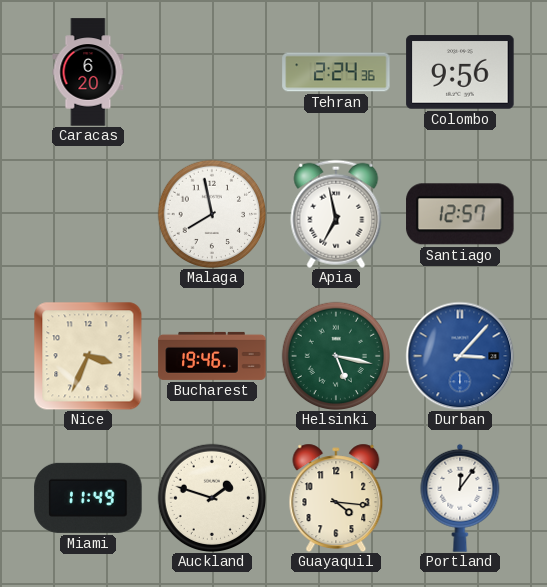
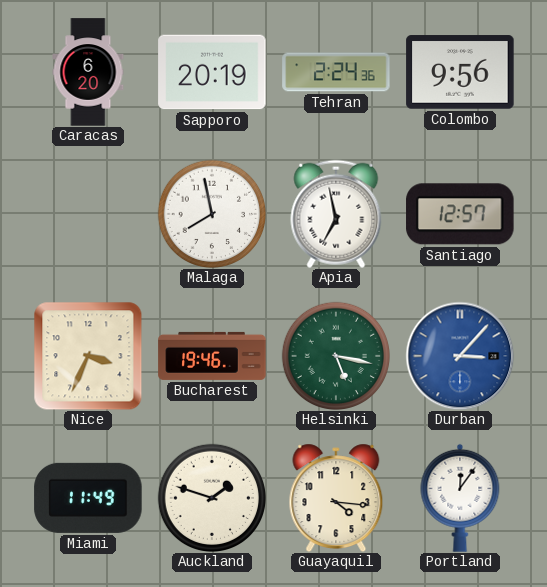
Sapporo: none -> 20:19 (212, 72)
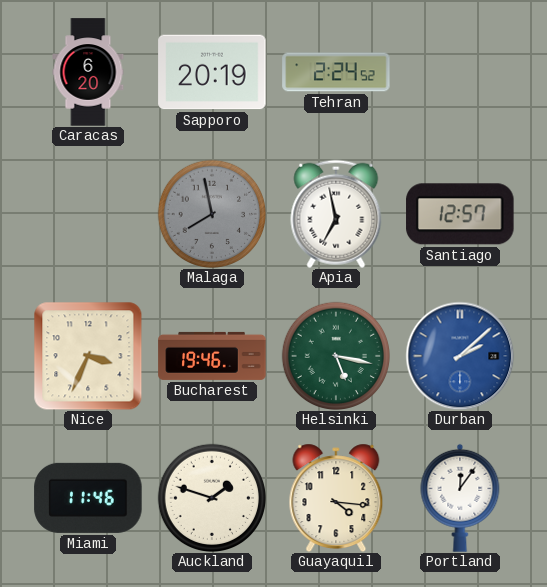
Tehran: 2:24:36 -> 2:24:52 (336, 72)
Colombo: 9:56 -> none (460, 72)
Malaga dial: white -> grey (211, 213)
Durban: 3:07 -> 2:08 (460, 356)
Miami: 11:49 -> 11:46 (88, 498)
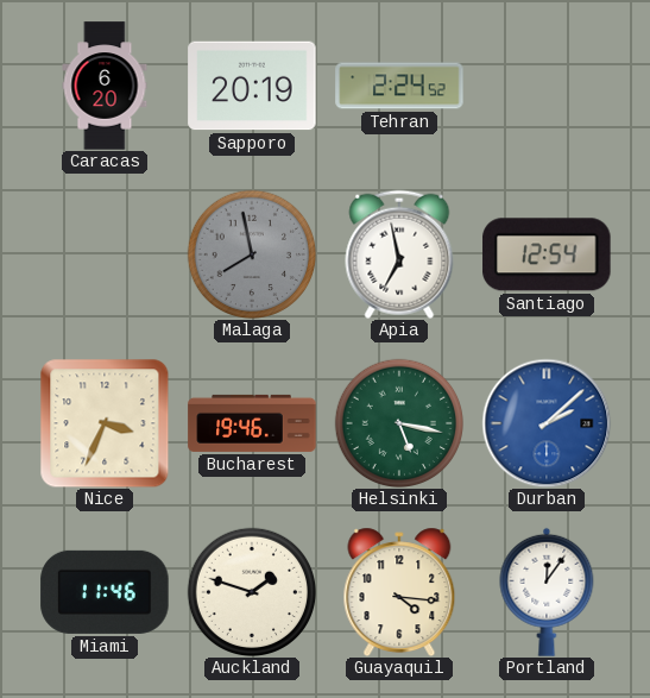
Santiago: 12:57 -> 12:54 (547, 254)
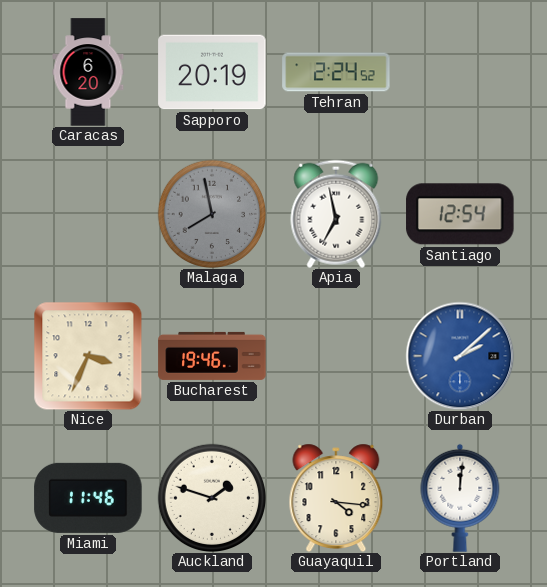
Helsinki: 5:17 -> none (398, 422)
Portland: 12:06 -> 12:01 (460, 498)
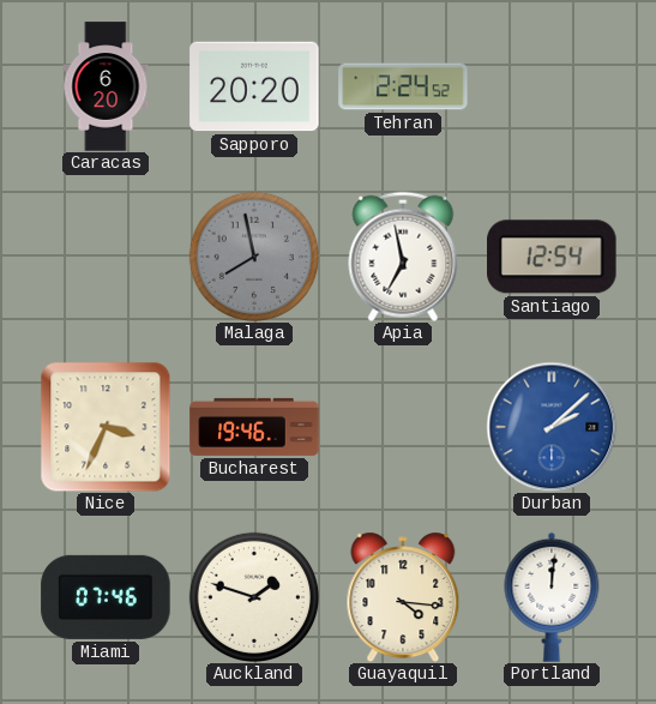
Sapporo: 20:19 -> 20:20 (254, 86)
Miami: 11:46 -> 07:46 (106, 597)
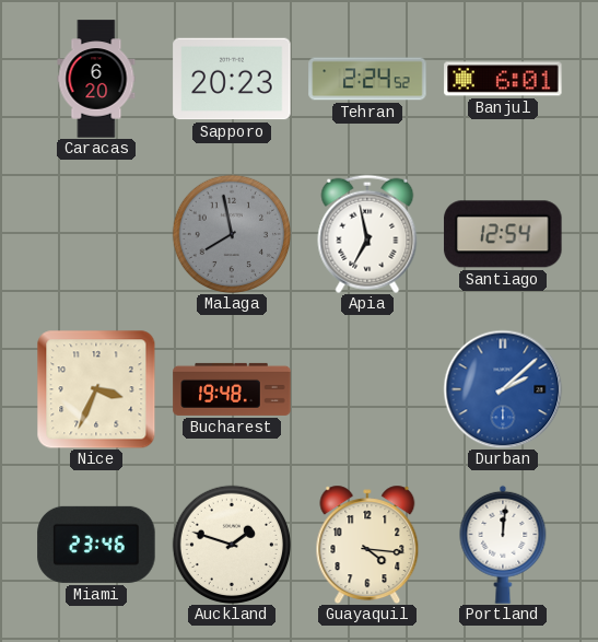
Sapporo: 20:20 -> 20:23 (232, 79)
Banjul: none -> 6:01 (503, 79)
Bucharest: 19:46 -> 19:48 (232, 389)
Miami: 07:46 -> 23:46 (96, 545)
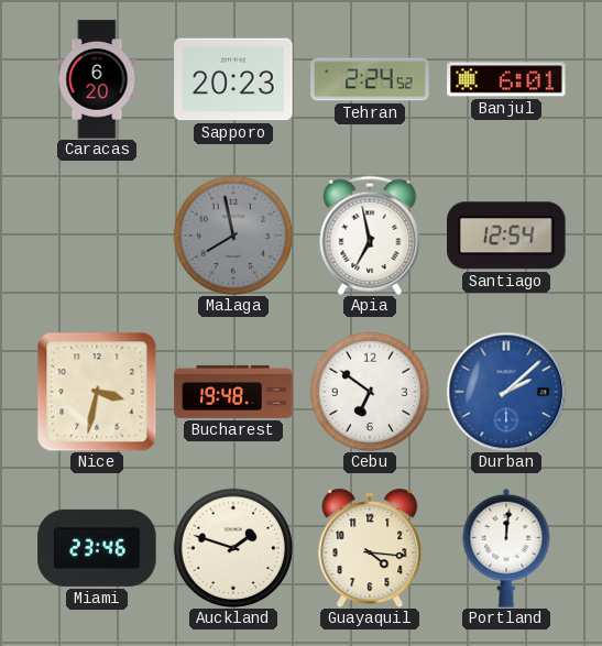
Nice: 3:34 -> 3:32 (97, 392)
Cebu: none -> 6:51 (369, 391)
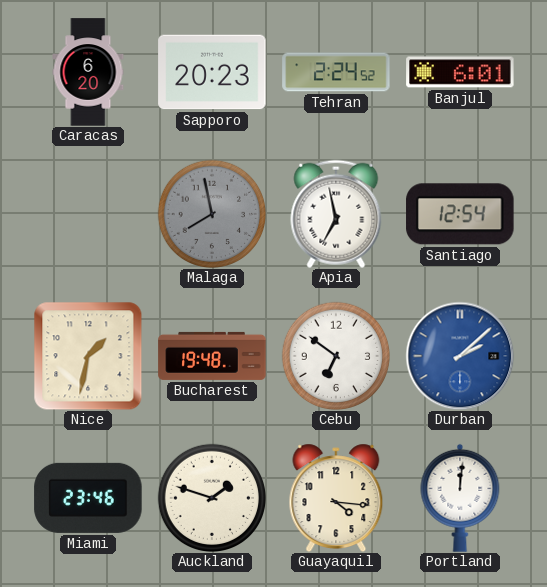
Nice: 3:32 -> 1:32 (88, 356)
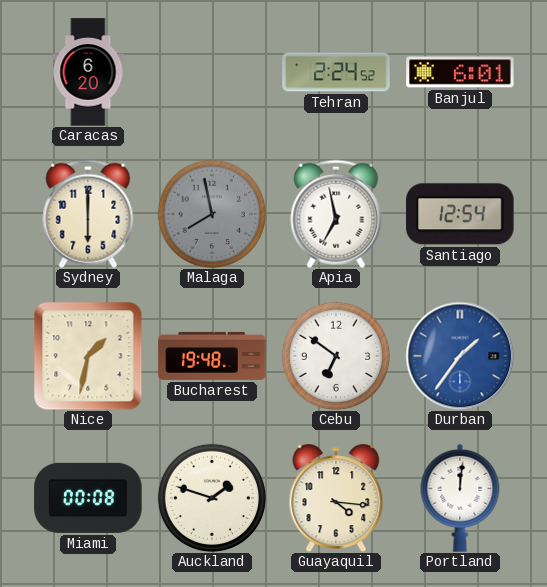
Sapporo: 20:23 -> none (212, 72)
Sydney: none -> 6:00 (88, 214)
Durban: 2:08 -> 1:36 (460, 356)
Miami: 23:46 -> 00:08 (88, 498)
